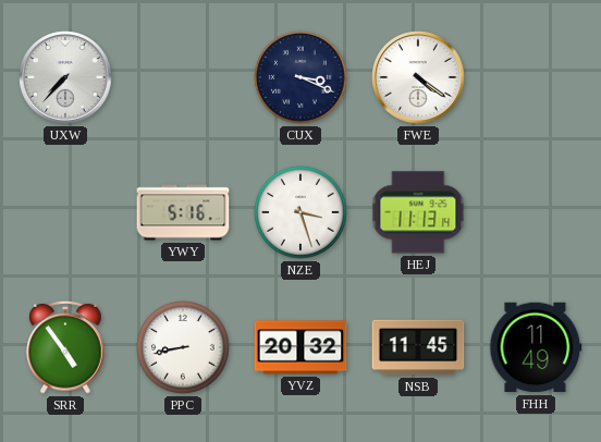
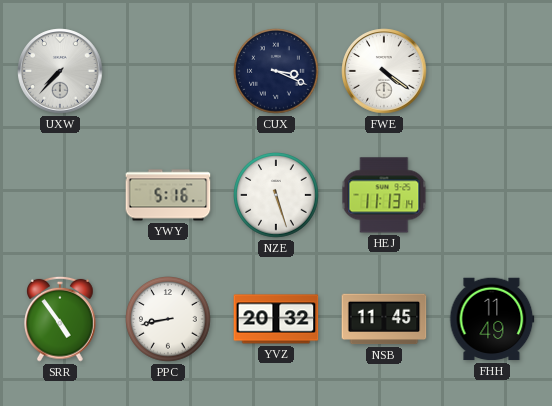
NZE: 3:27 -> 5:27 (276, 195)
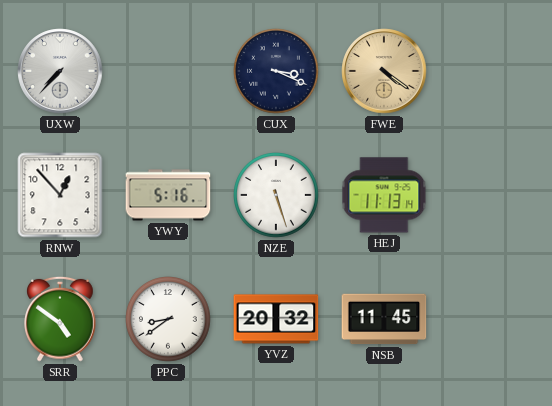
FWE dial: white -> champagne (384, 71)
RNW: none -> 12:53 (60, 195)
SRR: 4:54 -> 4:51 (61, 319)
PPC: 8:43 -> 8:39 (168, 319)
FHH: 11:49 -> none (492, 319)
